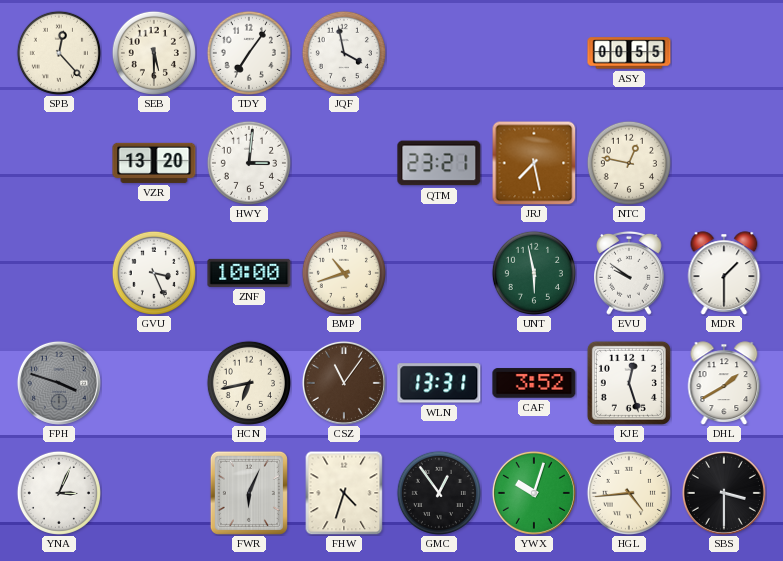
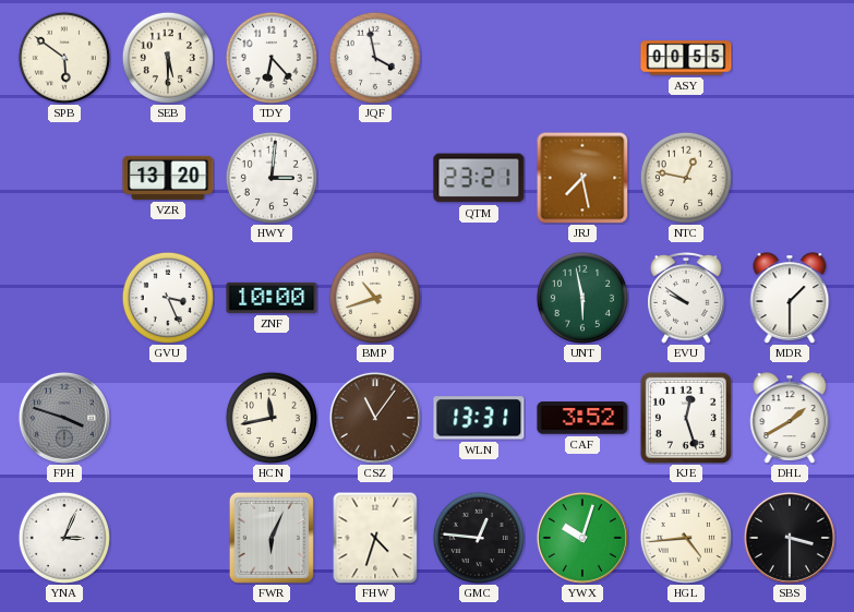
SPB: 12:23 -> 5:51 (64, 58)
TDY: 7:06 -> 6:23 (272, 58)
HCN: 6:43 -> 11:43 (272, 418)
GMC: 12:54 -> 12:46 (479, 538)
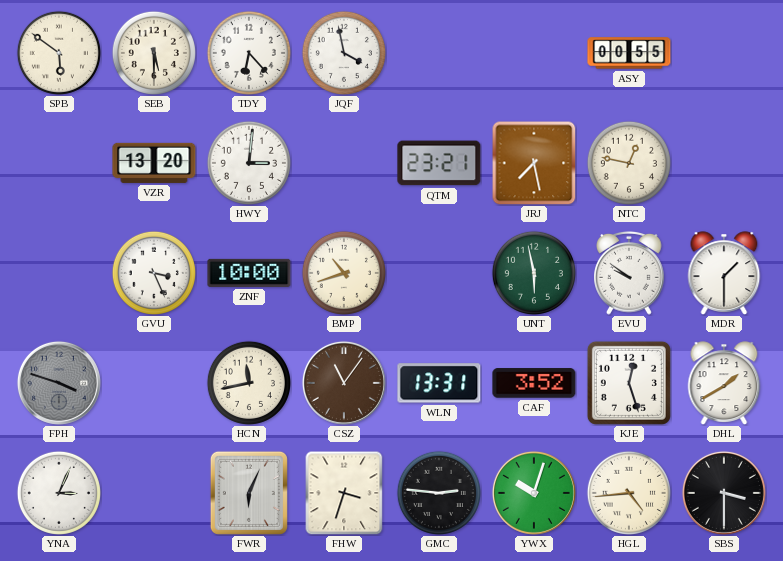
FHW: 4:33 -> 3:33 (344, 493)
GMC: 12:46 -> 2:46 (439, 493)
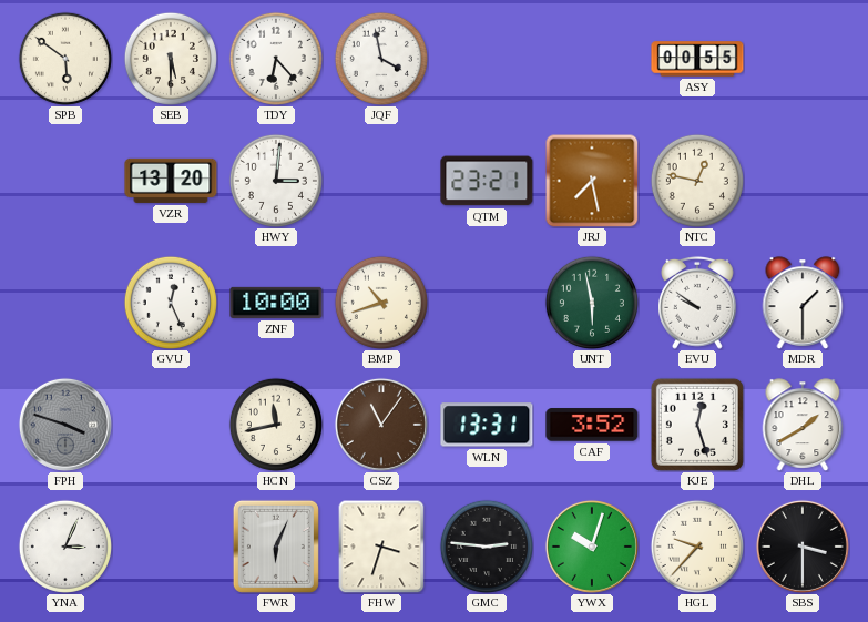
GVU: 3:26 -> 12:26 (171, 303)
HGL: 4:44 -> 9:37 (697, 547)
